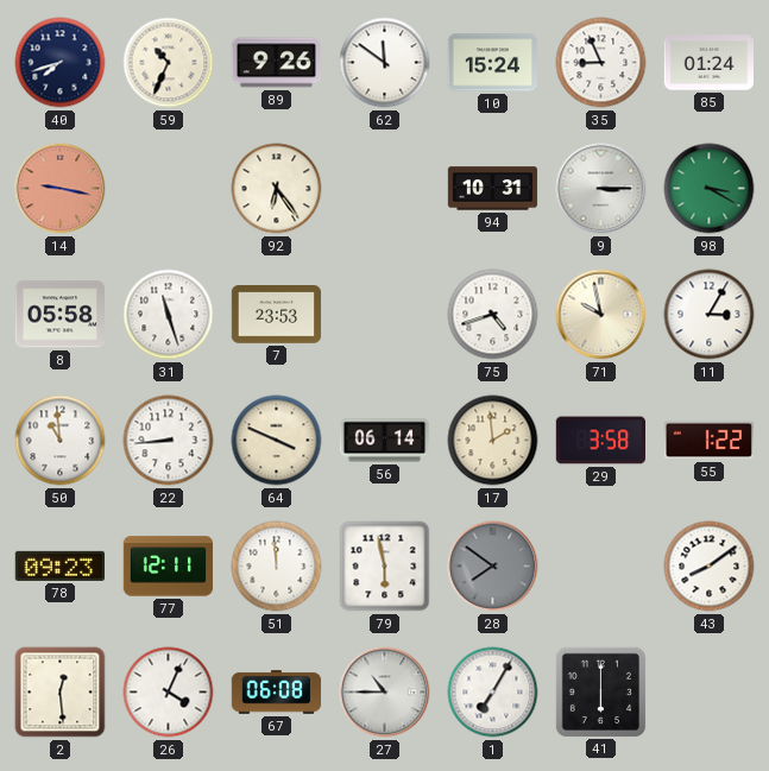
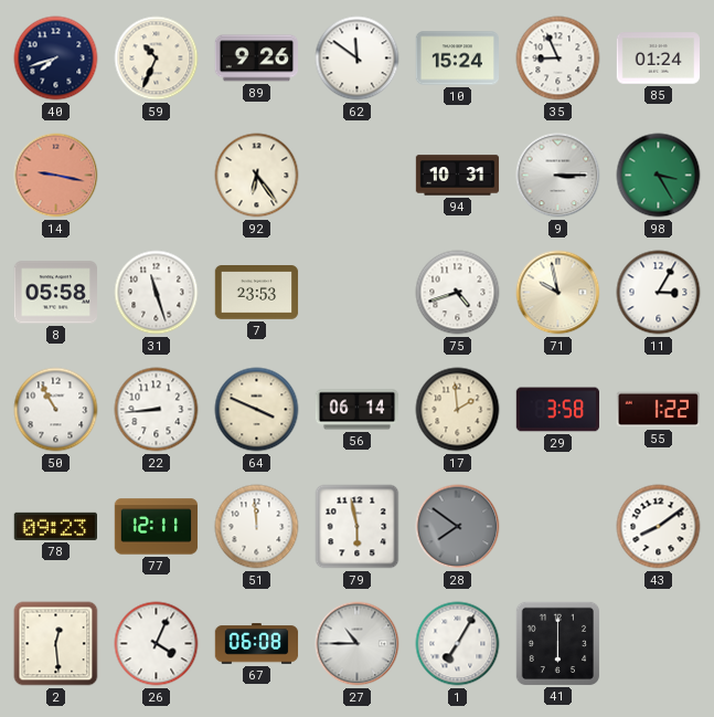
98: 3:20 -> 3:25 (659, 176)
50: 10:59 -> 10:55 (56, 410)
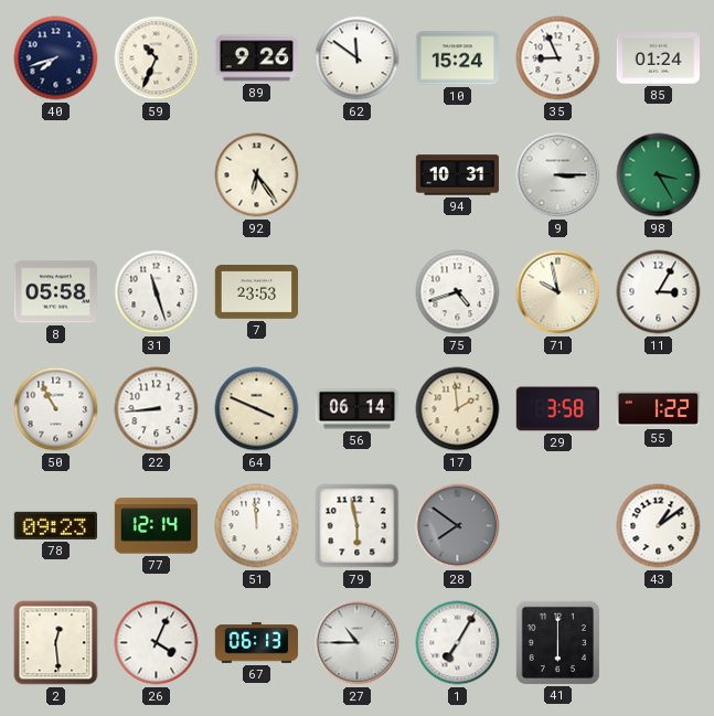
14: 9:17 -> none (56, 176)
77: 12:11 -> 12:14 (157, 526)
43: 8:09 -> 1:09 (659, 526)
67: 06:08 -> 06:13 (257, 643)
